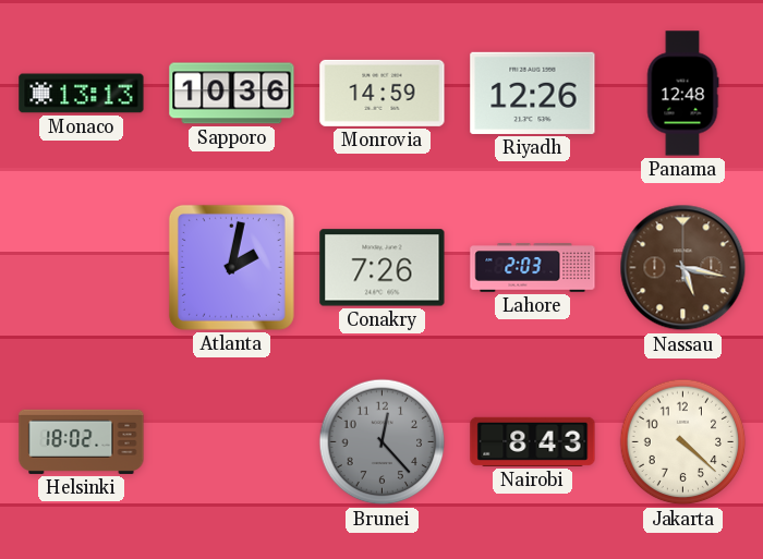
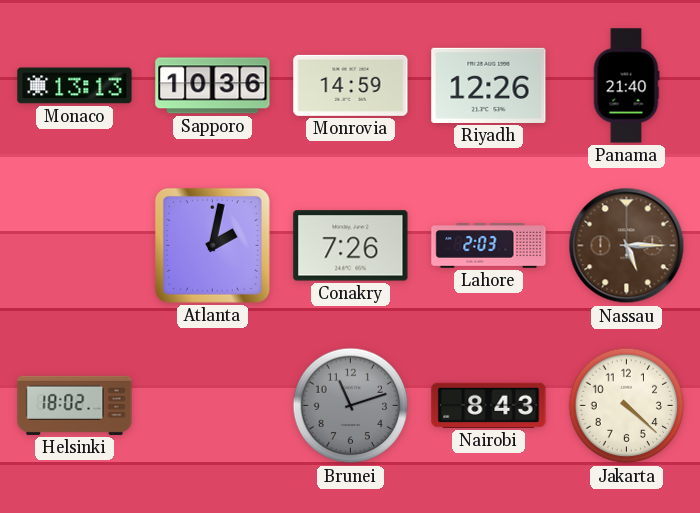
Panama: 12:48 -> 21:40 (626, 86)
Nassau: 5:17 -> 5:15 (627, 246)
Brunei: 12:23 -> 11:12 (351, 406)
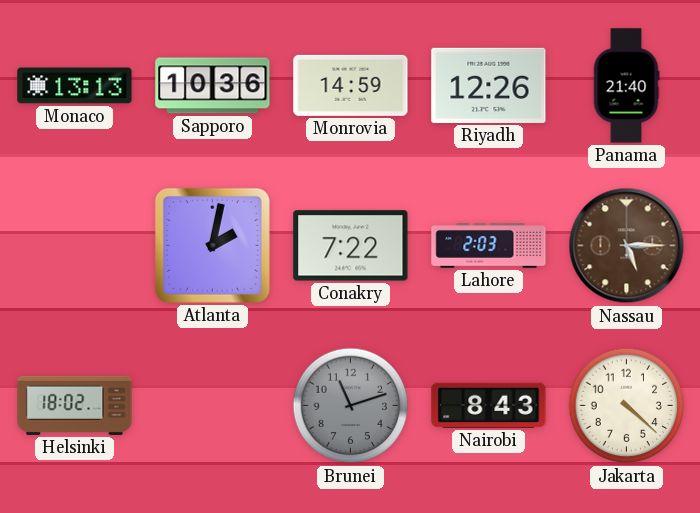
Conakry: 7:26 -> 7:22 (351, 246)
